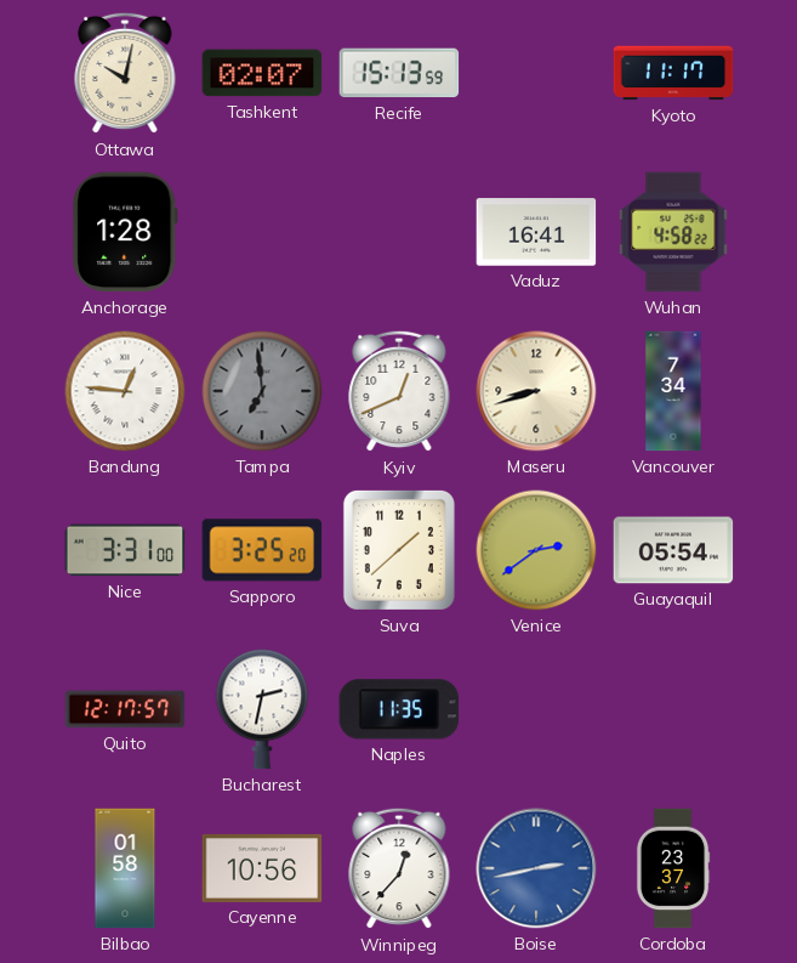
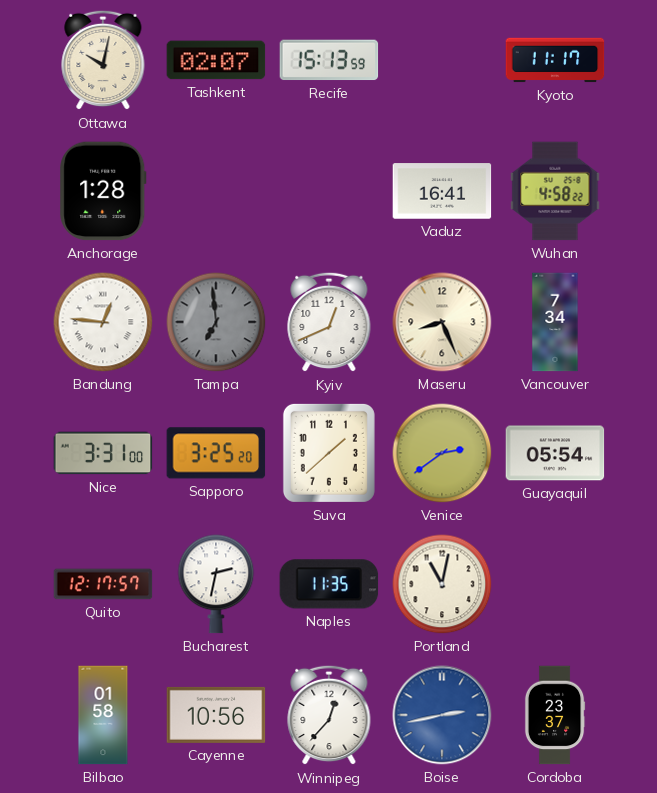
Maseru: 8:42 -> 8:26 (442, 322)
Portland: none -> 11:02 (442, 584)
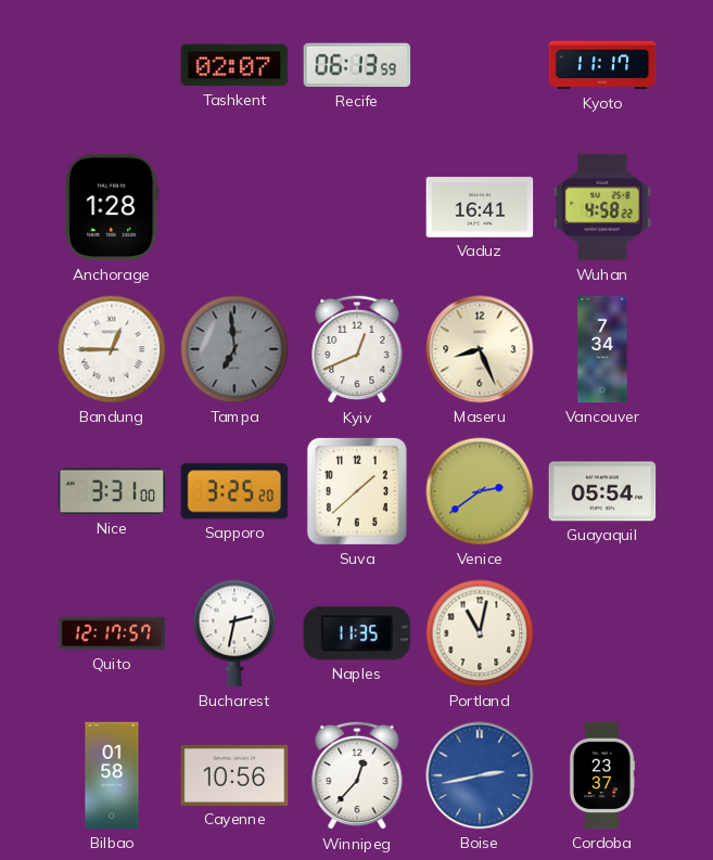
Ottawa: 10:02 -> none (103, 60)
Recife: 15:13 -> 06:13 (357, 65)
Bandung: 12:46 -> 12:45 (112, 349)
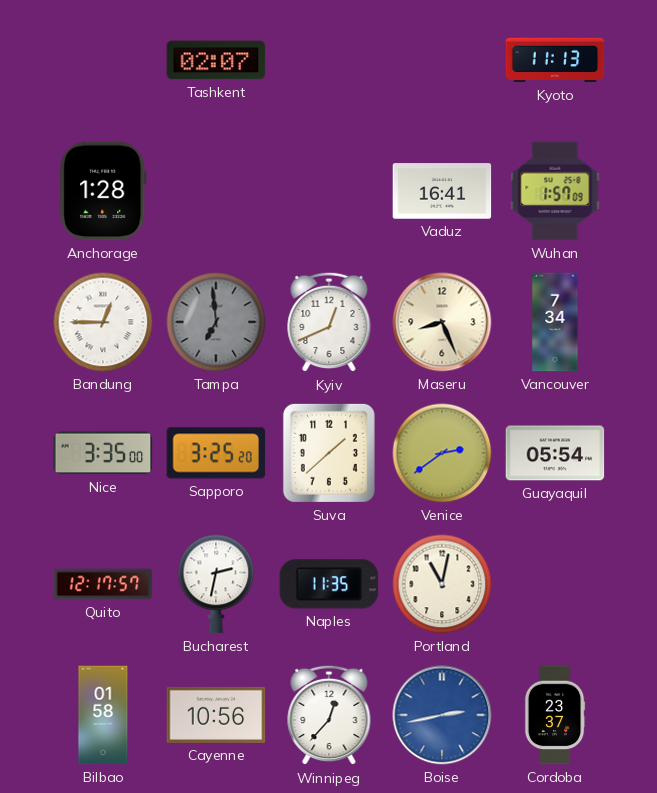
Recife: 06:13 -> none (357, 65)
Kyoto: 11:17 -> 11:13 (555, 60)
Wuhan: 4:58 -> 1:57 (555, 191)
Nice: 3:31 -> 3:35 (103, 453)
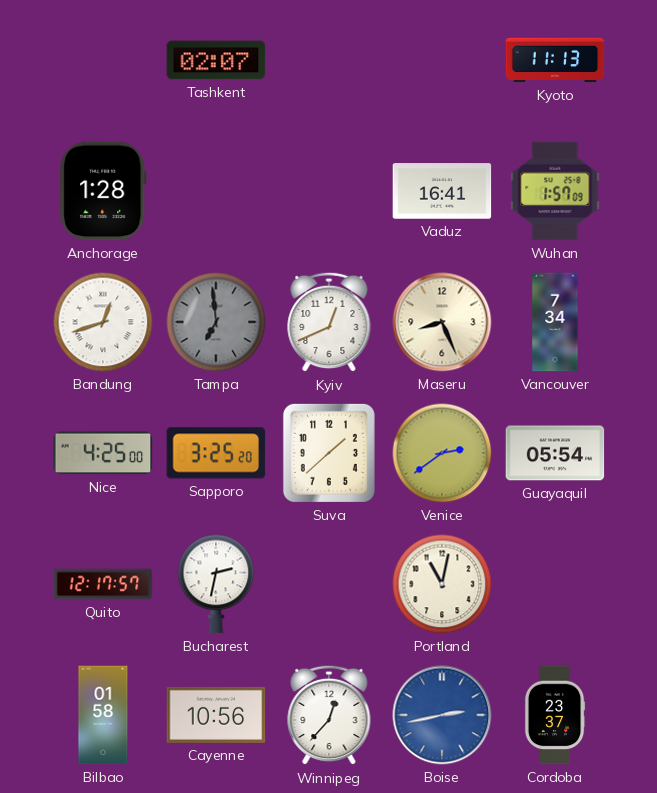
Bandung: 12:45 -> 12:42 (103, 322)
Nice: 3:35 -> 4:25 (103, 453)
Naples: 11:35 -> none (329, 584)
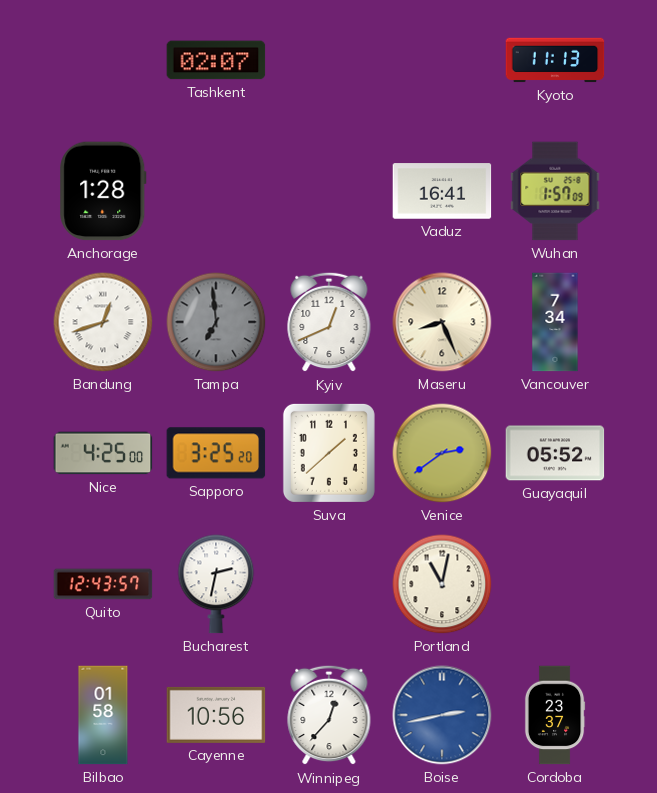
Guayaquil: 05:54 -> 05:52 (555, 453)
Quito: 12:17 -> 12:43 (103, 584)
